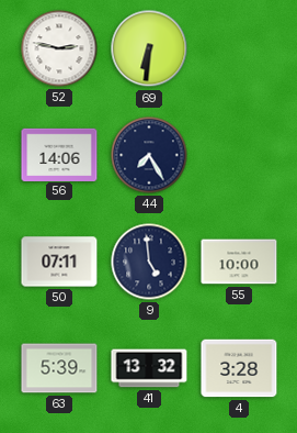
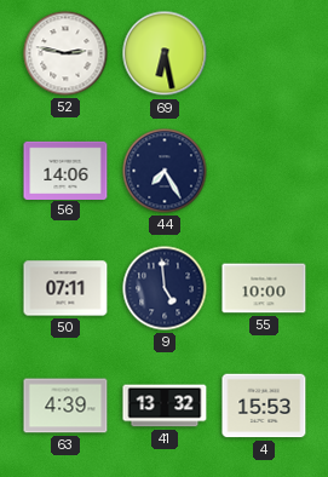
69: 6:31 -> 6:28 (165, 53)
63: 5:39 -> 4:39 (65, 406)
4: 3:28 -> 15:53 (264, 406)
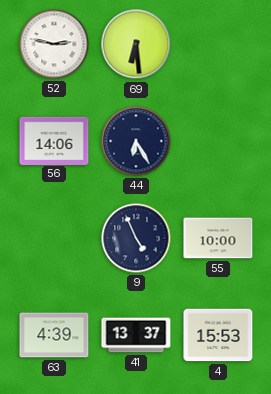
69: 6:28 -> 6:29 (136, 44)
44: 7:25 -> 6:25 (136, 141)
50: 07:11 -> none (65, 288)
9: 4:59 -> 4:56 (136, 238)
41: 13:32 -> 13:37 (136, 335)
